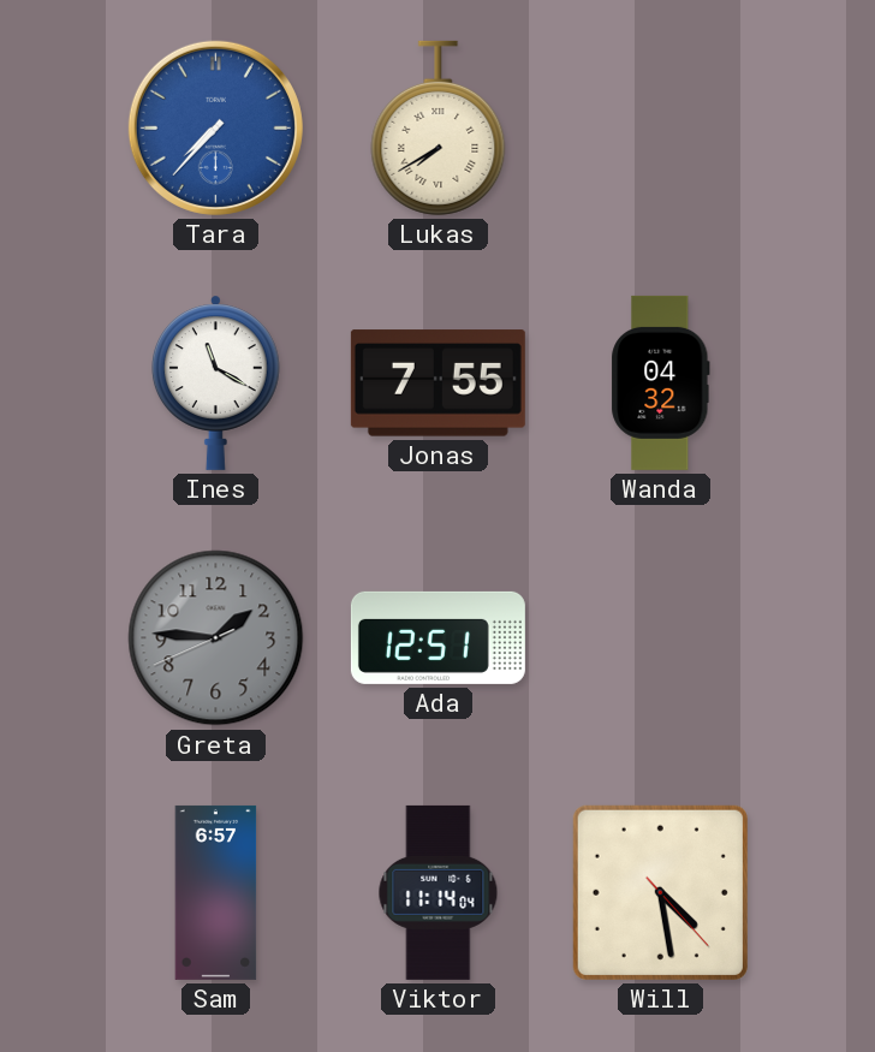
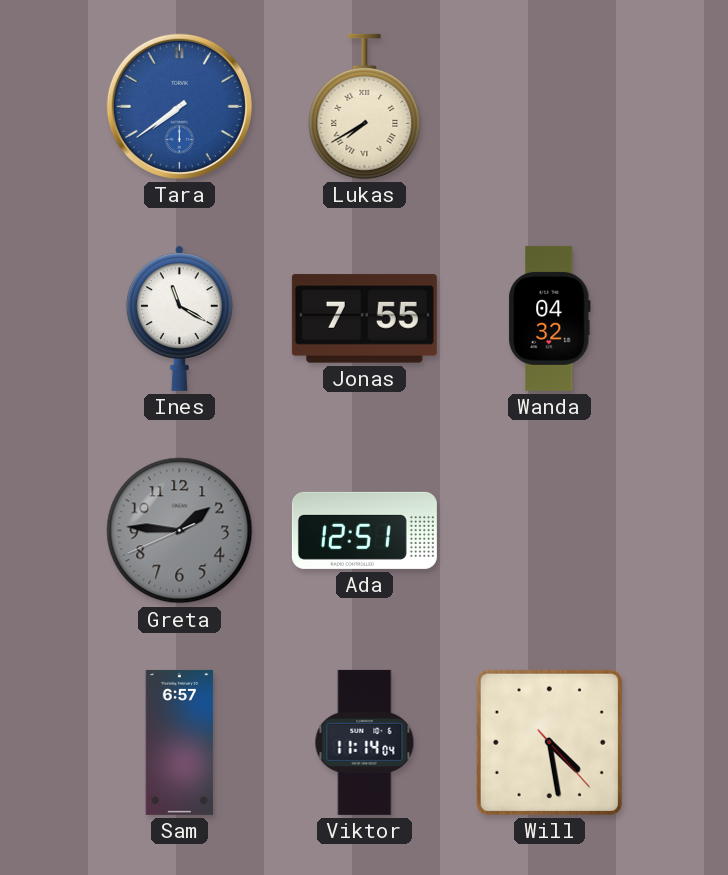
Tara: 7:37 -> 7:39 (179, 106)
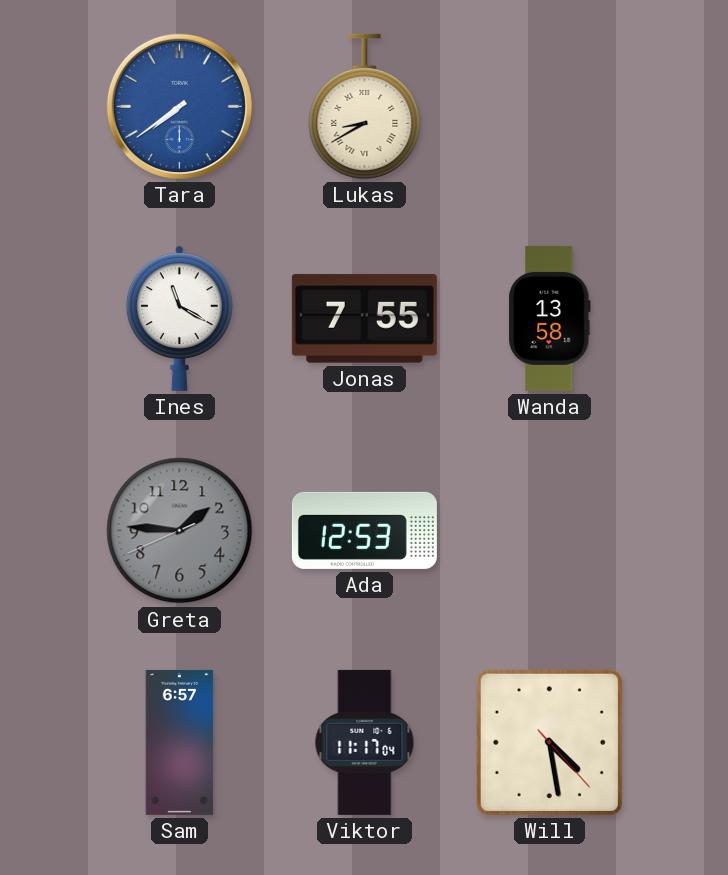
Lukas: 7:40 -> 8:40 (365, 106)
Wanda: 04:32 -> 13:58 (550, 318)
Ada: 12:51 -> 12:53 (364, 530)
Viktor: 11:14 -> 11:17 (365, 742)
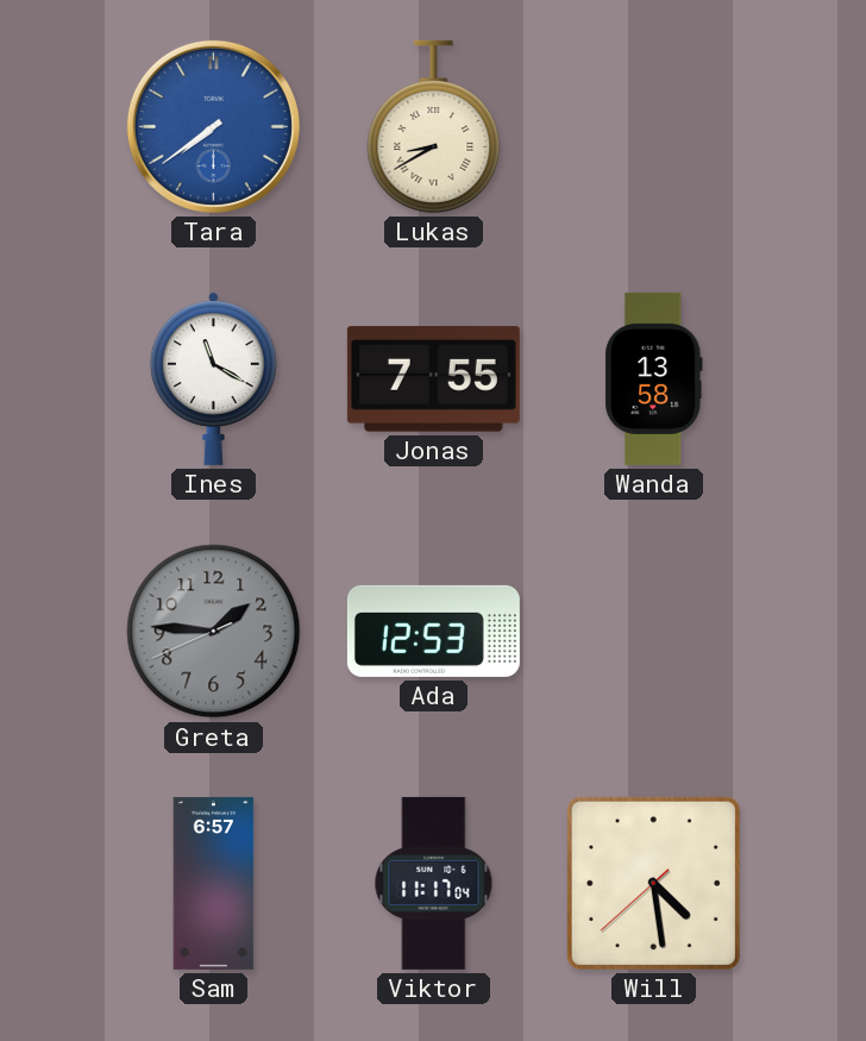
Will: 4:28:23 -> 4:28:38 (653, 883)
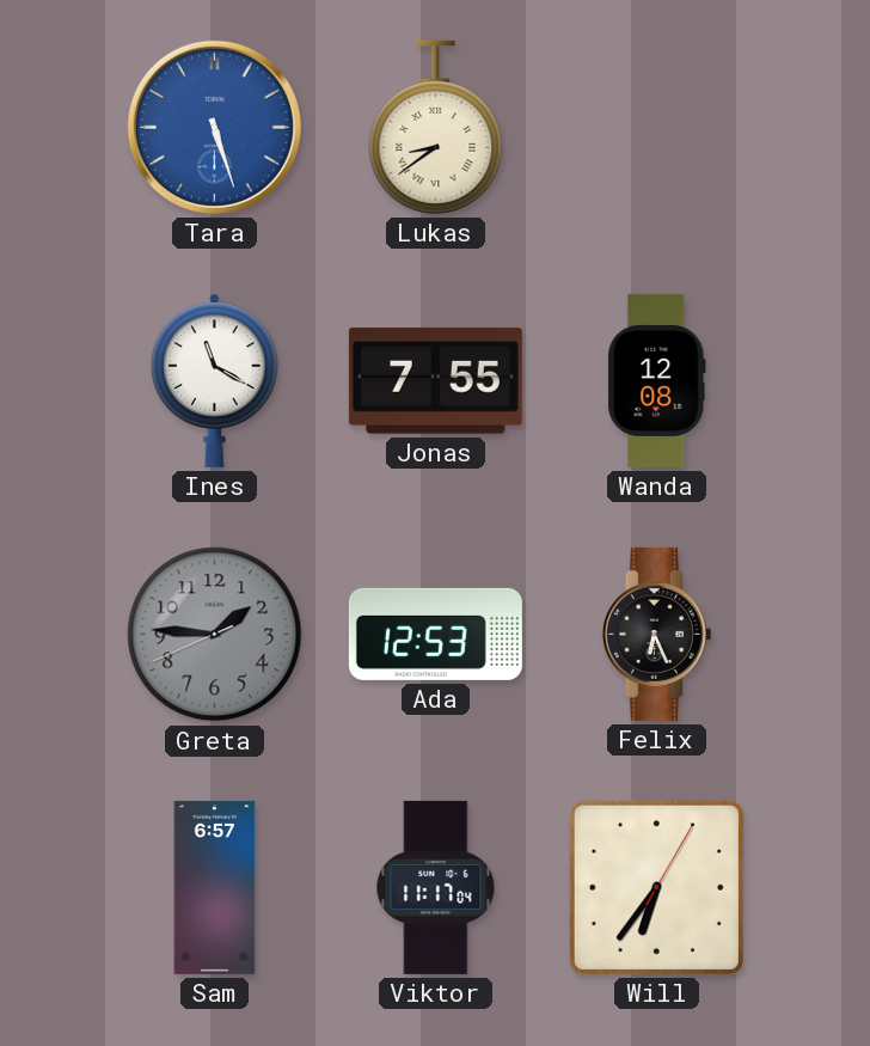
Tara: 7:39 -> 5:27 (214, 127)
Lukas: 8:40 -> 8:39 (436, 127)
Wanda: 13:58 -> 12:08 (657, 380)
Felix: none -> 6:26 (656, 634)
Will: 4:28 -> 6:36 (656, 887)
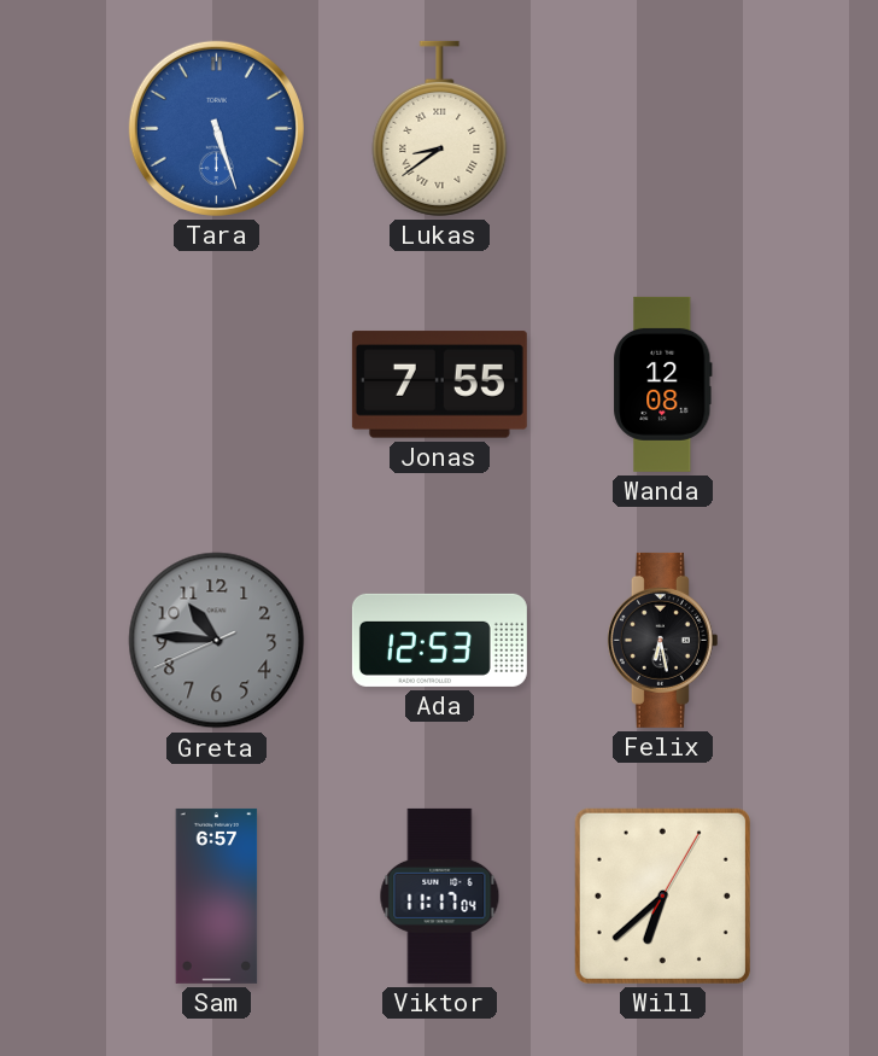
Ines: 11:20 -> none (215, 380)
Greta: 1:45 -> 10:45 (217, 641)
Felix: 6:26 -> 6:28 (662, 640)
Will: 6:36 -> 6:38 (662, 895)
